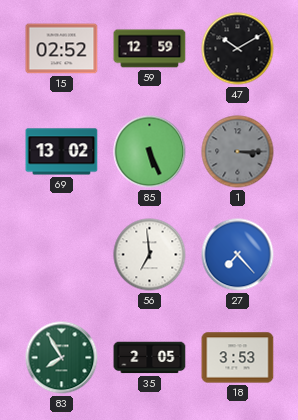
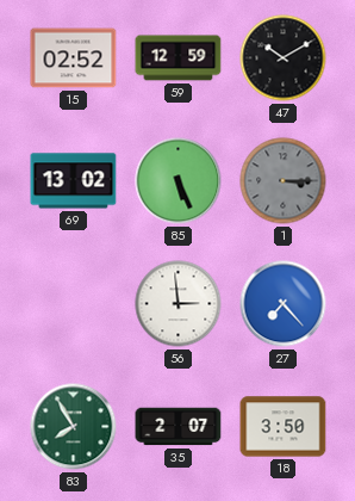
56: 6:59 -> 2:59 (179, 304)
35: 2:05 -> 2:07 (179, 427)
18: 3:53 -> 3:50 (284, 427)
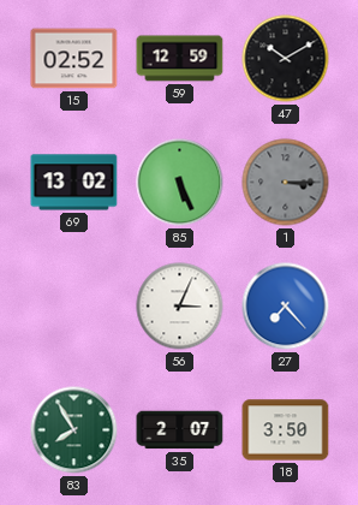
56: 2:59 -> 3:04 (180, 307)
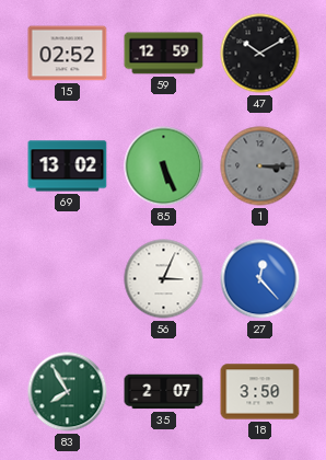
27: 7:23 -> 12:23 (260, 279)
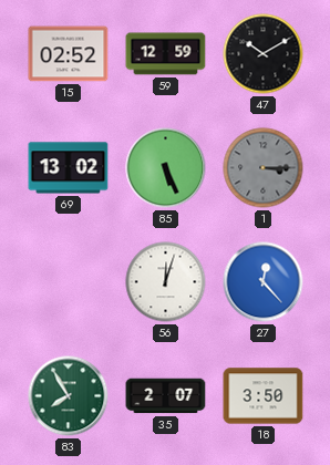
56: 3:04 -> 12:03 (166, 282)
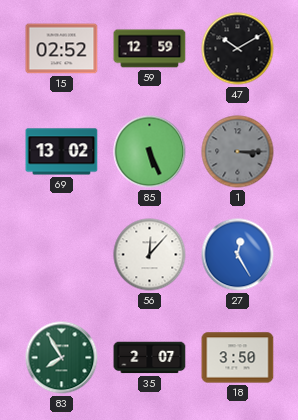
56: 12:03 -> 12:07 (150, 255)
27: 12:23 -> 12:25 (238, 255)
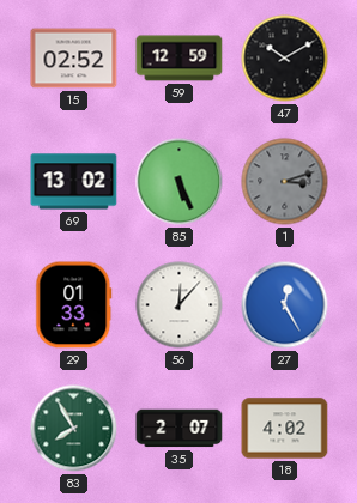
1: 3:15 -> 3:12 (285, 182)
29: none -> 01:33 (74, 305)
18: 3:50 -> 4:02 (285, 429)
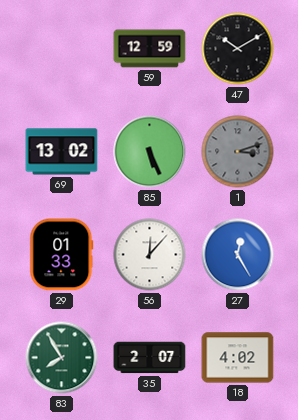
15: 02:52 -> none (74, 59)
